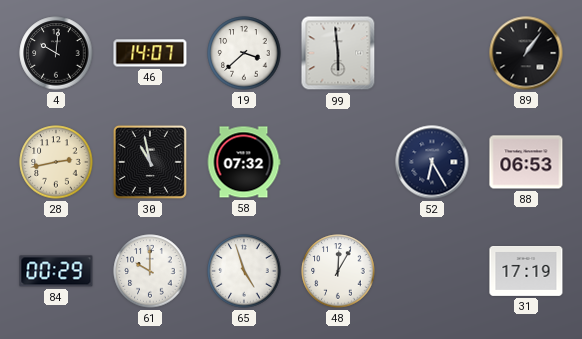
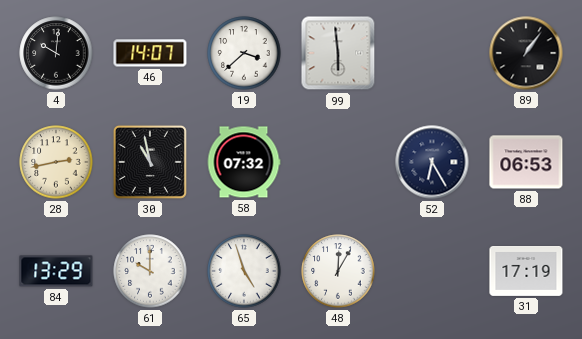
84: 00:29 -> 13:29 (56, 271)
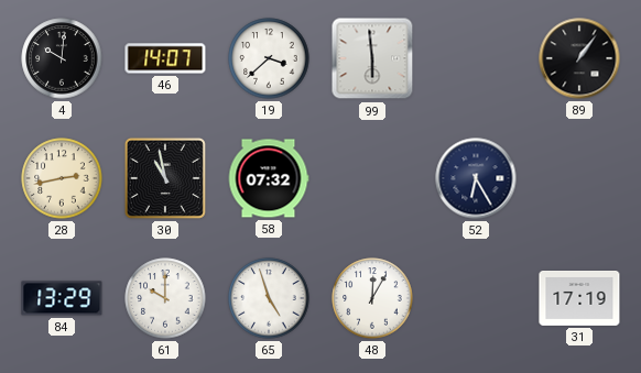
88: 06:53 -> none (526, 162)
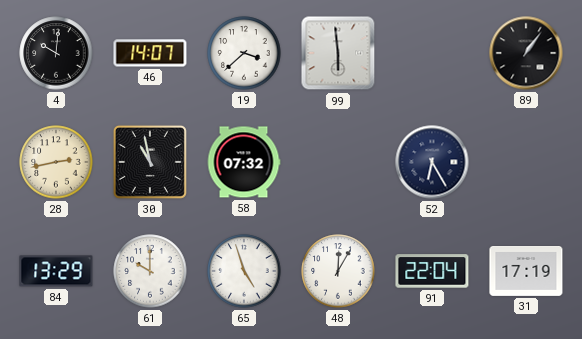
91: none -> 22:04 (432, 271)
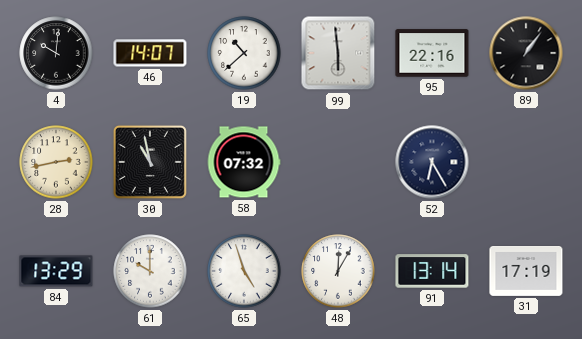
19: 3:38 -> 10:38 (244, 53)
95: none -> 22:16 (432, 53)
91: 22:04 -> 13:14 (432, 271)
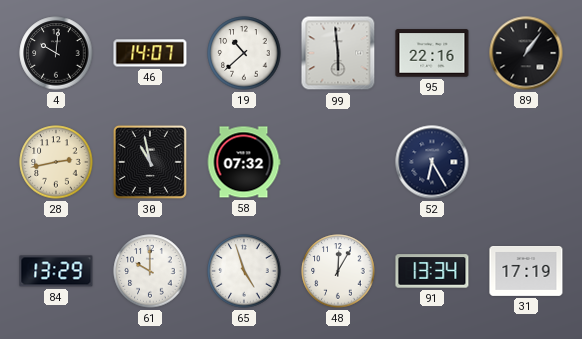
91: 13:14 -> 13:34 (432, 271)
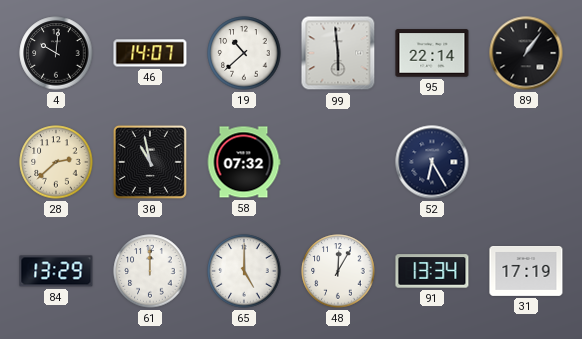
95: 22:16 -> 22:14 (432, 53)
28: 2:43 -> 2:38 (56, 162)
61: 10:00 -> 12:00 (150, 271)
65: 4:57 -> 5:00 (244, 271)
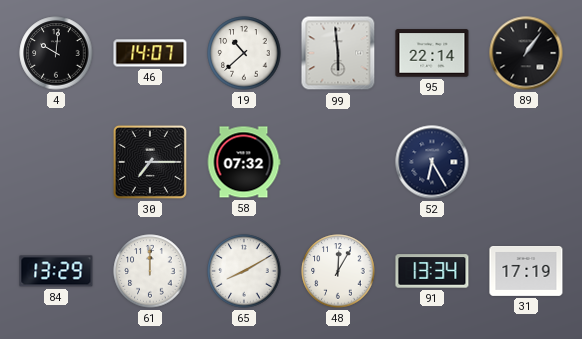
28: 2:38 -> none (56, 162)
30: 10:58 -> 7:15 (150, 162)
65: 5:00 -> 8:10 (244, 271)
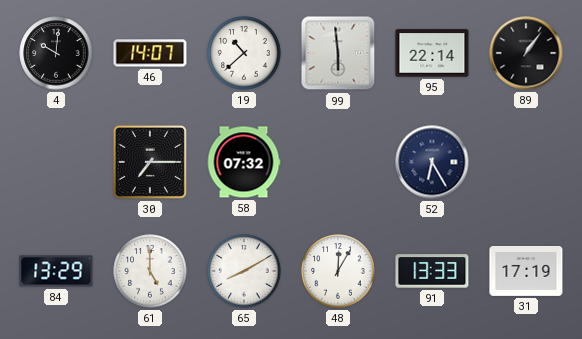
61: 12:00 -> 5:00 (150, 271)
91: 13:34 -> 13:33 (432, 271)
